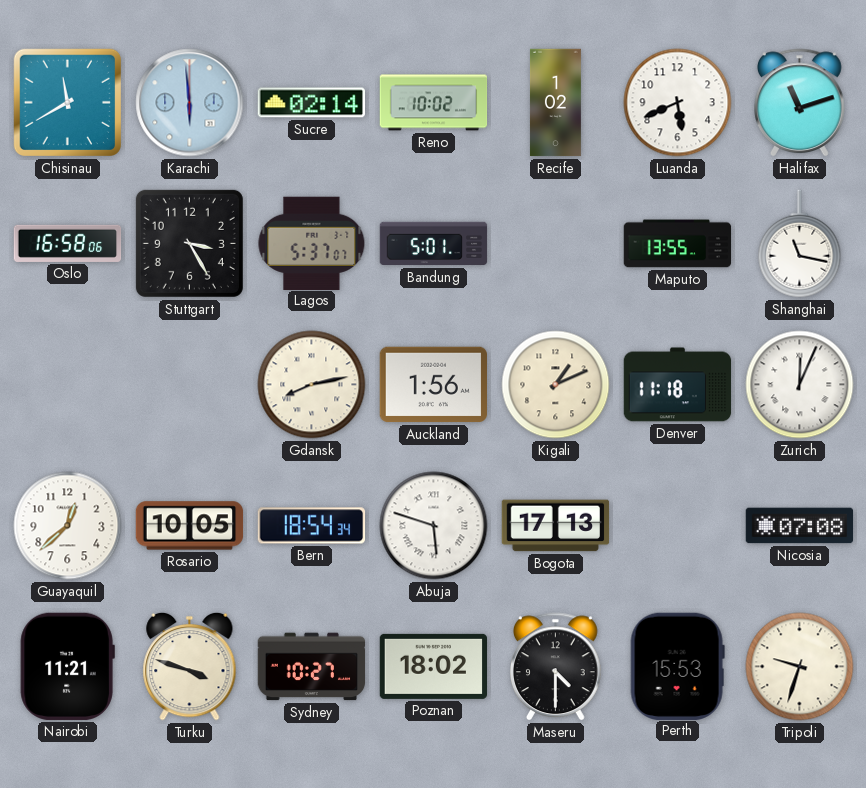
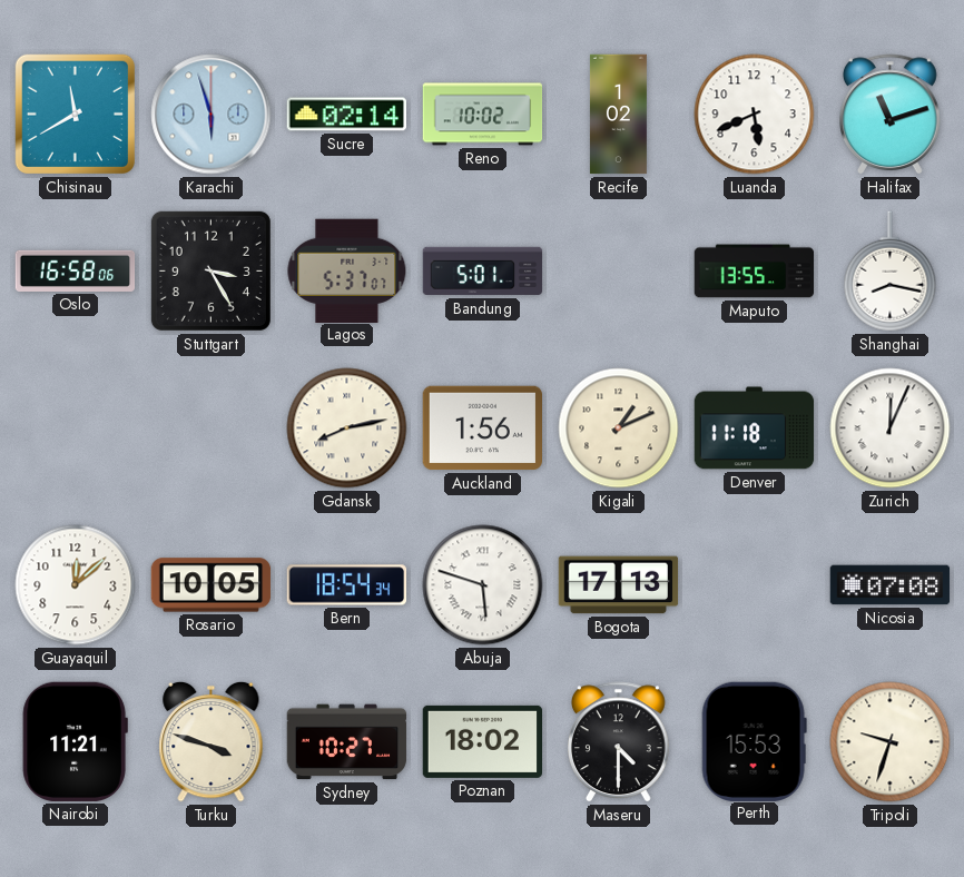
Karachi: 5:59 -> 5:57 (212, 115)
Shanghai: 11:17 -> 8:17 (891, 272)
Guayaquil: 12:38 -> 12:08 (76, 585)
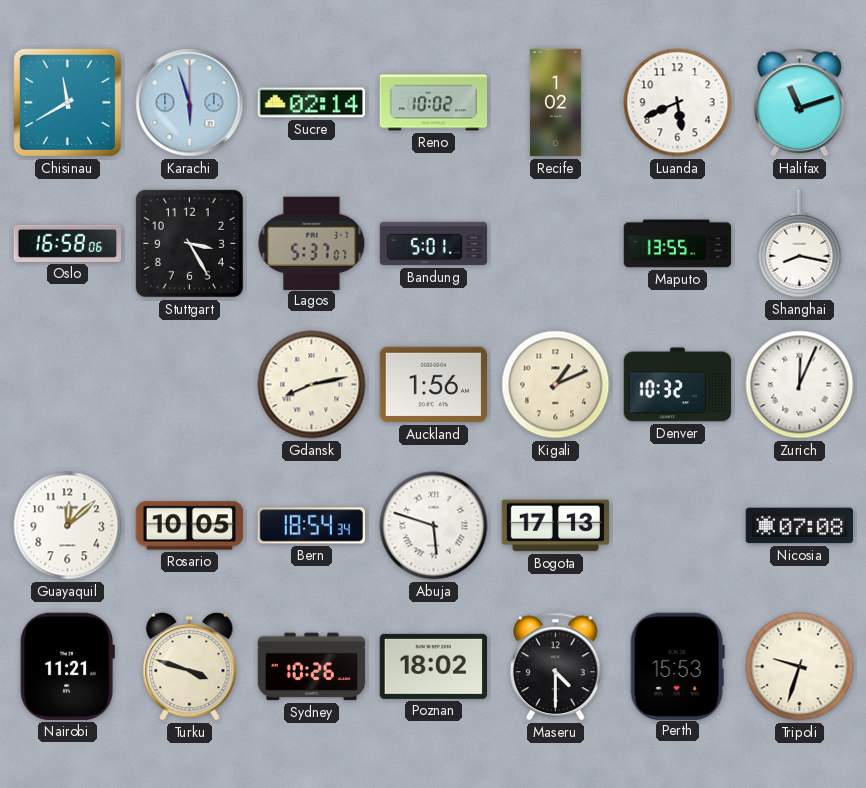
Denver: 11:18 -> 10:32 (678, 385)
Sydney: 10:27 -> 10:26 (312, 667)
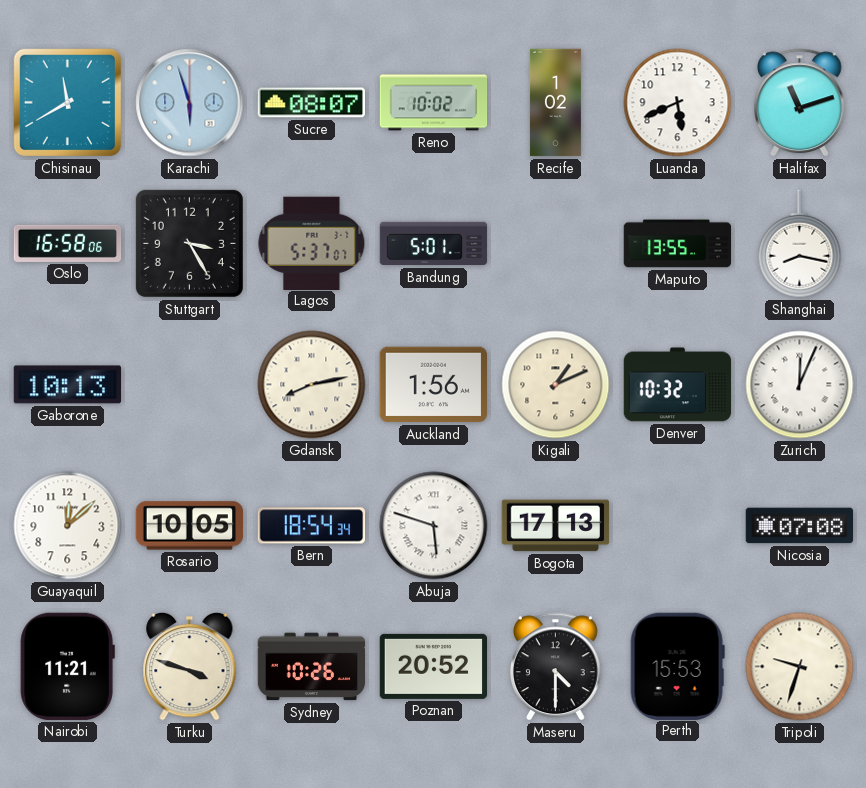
Sucre: 02:14 -> 08:07 (311, 103)
Gaborone: none -> 10:13 (68, 385)
Poznan: 18:02 -> 20:52 (434, 666)
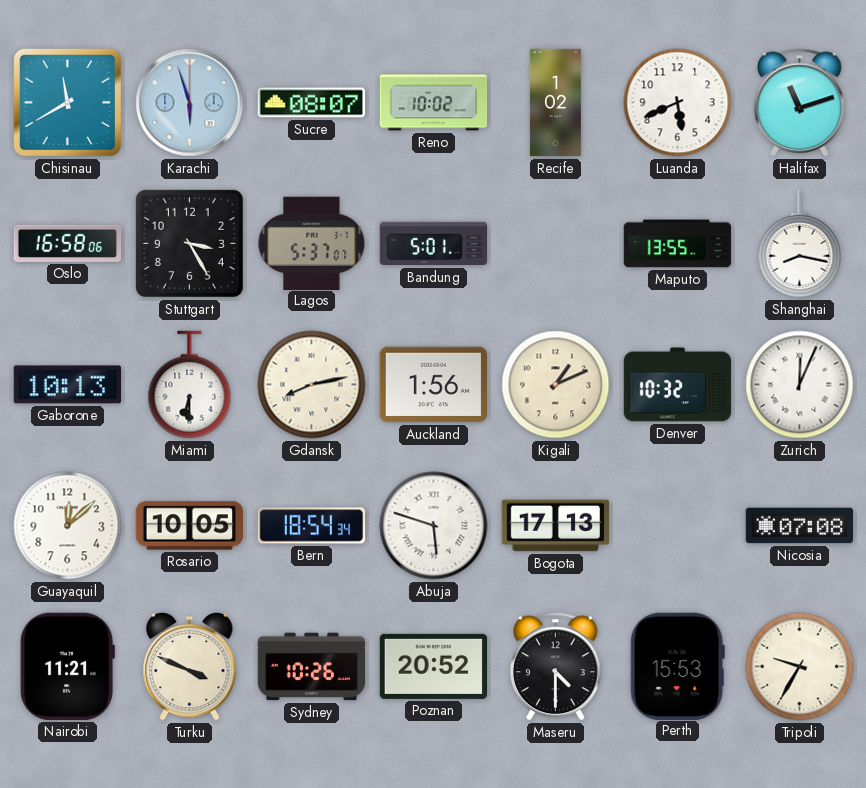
Miami: none -> 6:30 (190, 385)
Turku: 3:48 -> 3:49 (190, 666)
Tripoli: 9:33 -> 9:35 (800, 667)
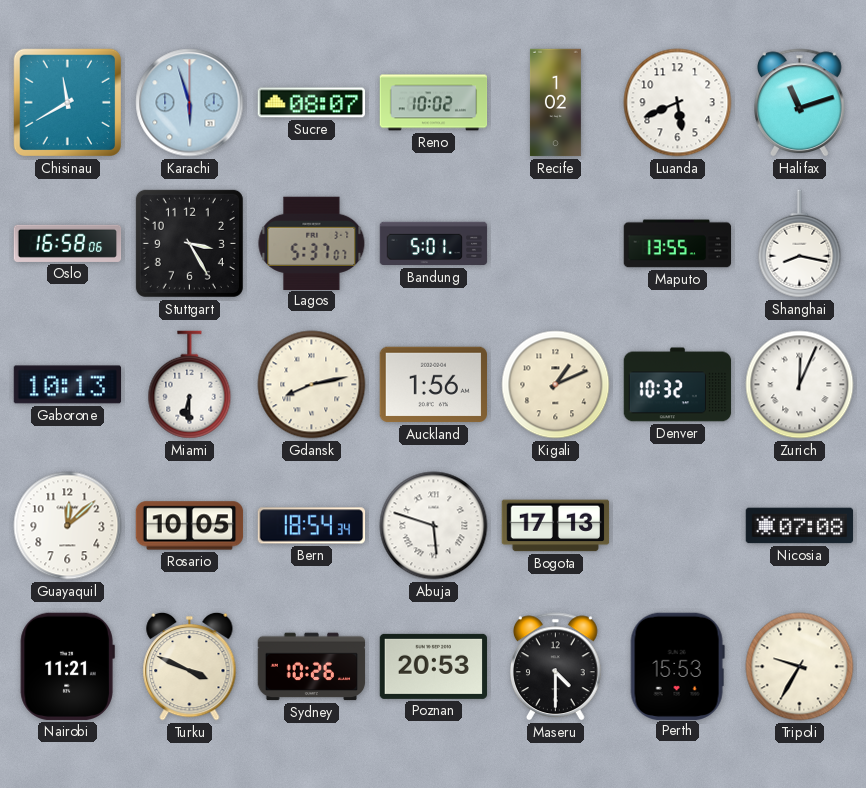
Poznan: 20:52 -> 20:53 (434, 666)
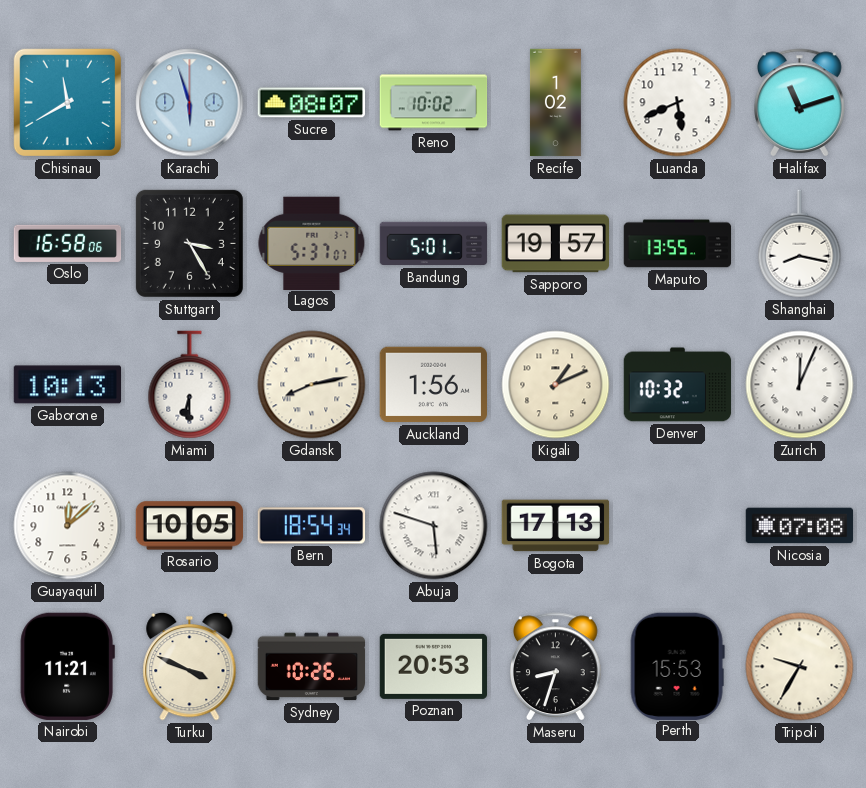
Sapporo: none -> 19:57 (555, 244)
Maseru: 4:30 -> 8:33 (556, 667)
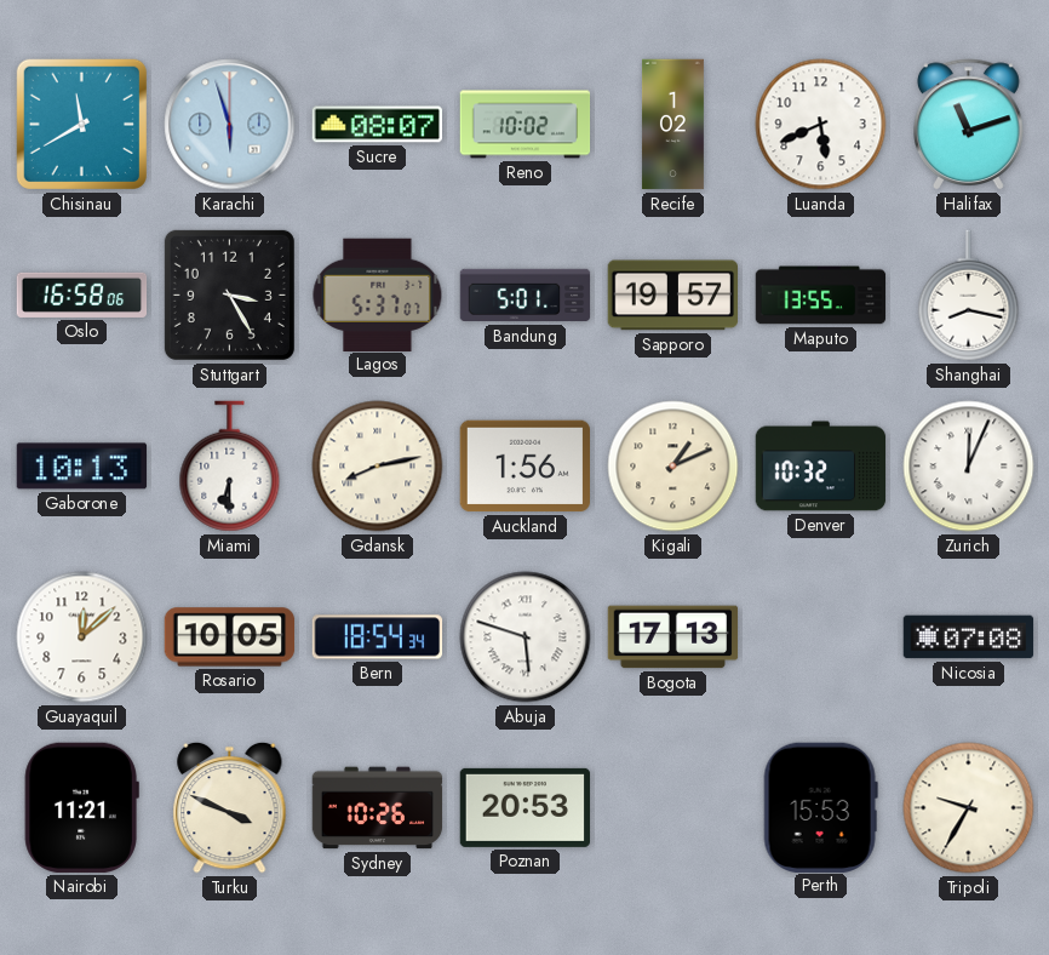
Maseru: 8:33 -> none (556, 667)
